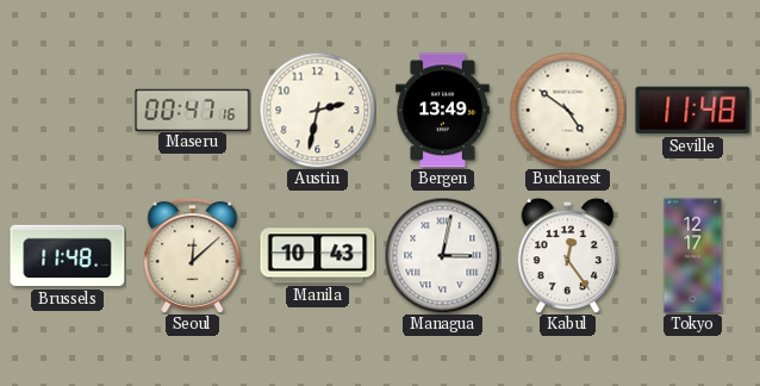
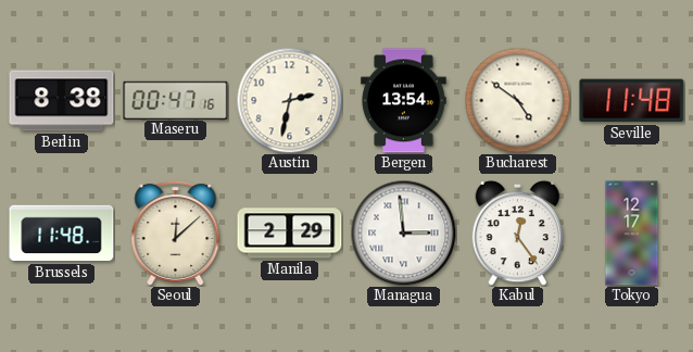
Berlin: none -> 8:38 (62, 101)
Bergen: 13:49 -> 13:54 (404, 101)
Manila: 10:43 -> 2:29 (290, 234)
Managua: 3:02 -> 2:59 (403, 232)
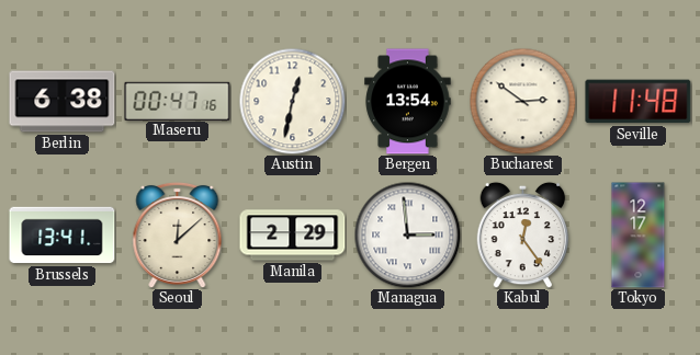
Berlin: 8:38 -> 6:38 (63, 102)
Austin: 2:32 -> 12:32 (292, 101)
Bucharest: 4:51 -> 2:51 (522, 101)
Brussels: 11:48 -> 13:41 (63, 236)
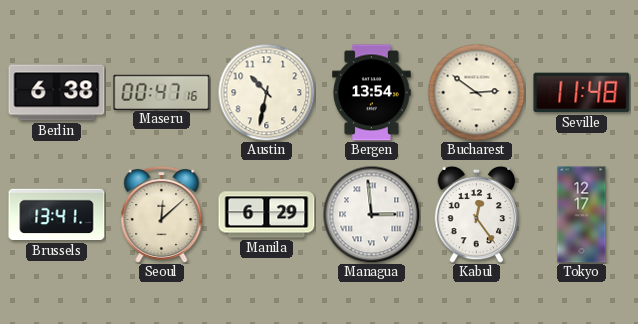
Austin: 12:32 -> 10:32 (266, 92)
Manila: 2:29 -> 6:29 (267, 215)
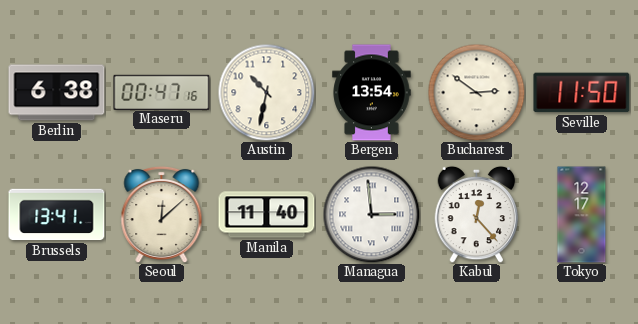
Seville: 11:48 -> 11:50 (582, 93)
Manila: 6:29 -> 11:40 (267, 215)
Kabul: 12:24 -> 12:23 (477, 214)
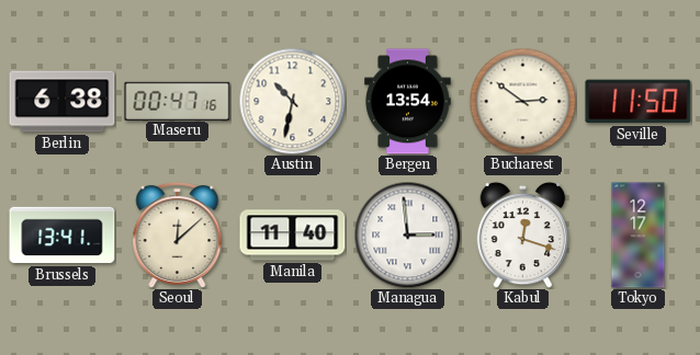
Kabul: 12:23 -> 12:18 (523, 234)
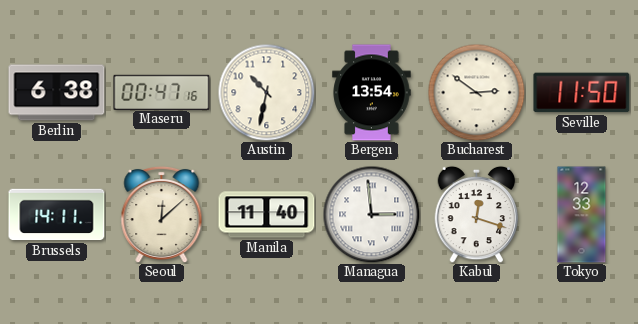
Brussels: 13:41 -> 14:11 (57, 215)
Tokyo: 12:17 -> 12:33 (582, 215)
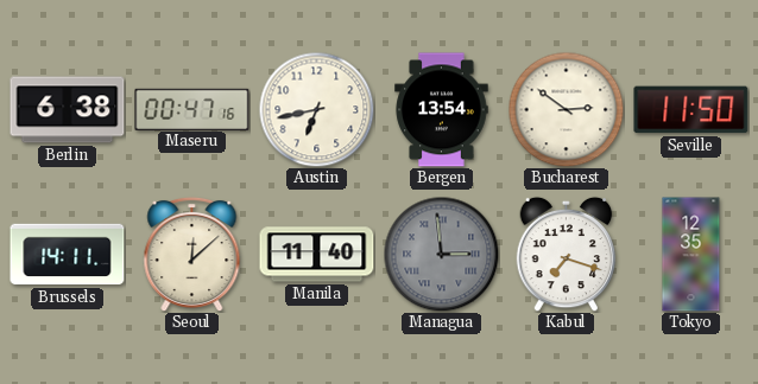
Austin: 10:32 -> 6:43 (316, 109)
Managua dial: white -> grey (441, 254)
Kabul: 12:18 -> 7:18 (567, 254)
Tokyo: 12:33 -> 12:35 (691, 255)
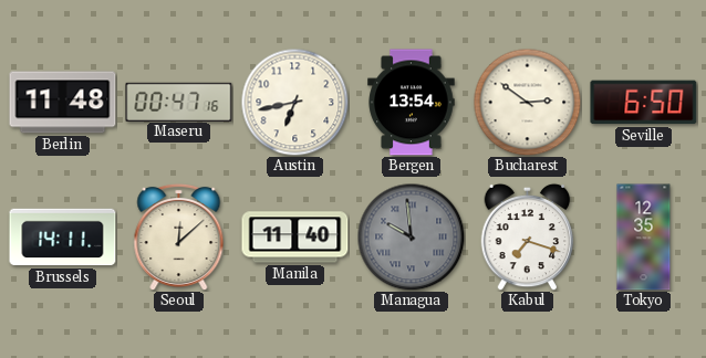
Berlin: 6:38 -> 11:48 (63, 103)
Seville: 11:50 -> 6:50 (644, 103)
Managua: 2:59 -> 9:59 (411, 236)
